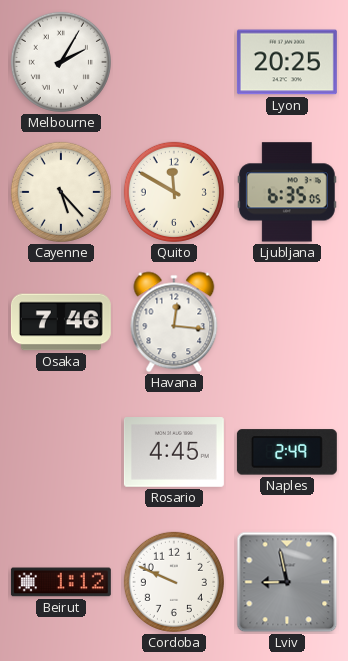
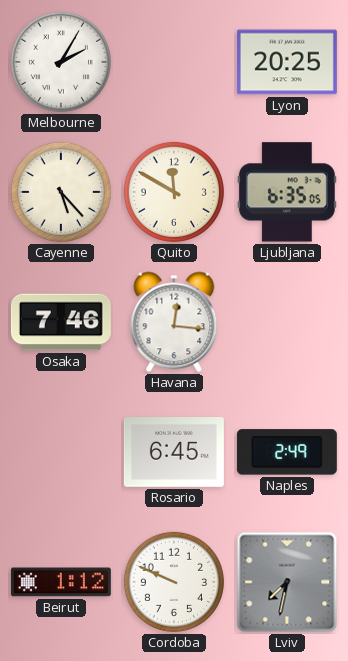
Rosario: 4:45 -> 6:45 (174, 453)
Lviv: 8:58 -> 7:32 (287, 582)
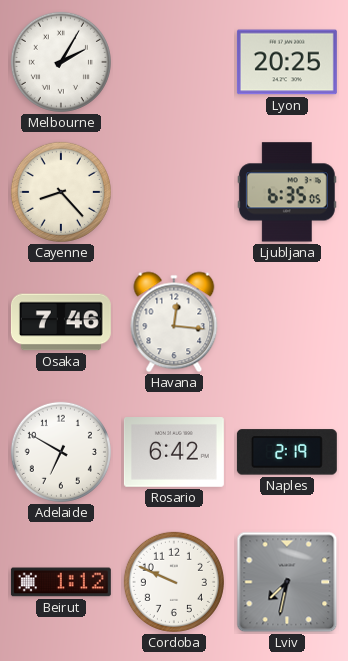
Cayenne: 5:23 -> 8:23 (61, 192)
Quito: 11:50 -> none (174, 192)
Adelaide: none -> 6:50 (61, 452)
Rosario: 6:45 -> 6:42 (174, 453)
Naples: 2:49 -> 2:19 (287, 452)
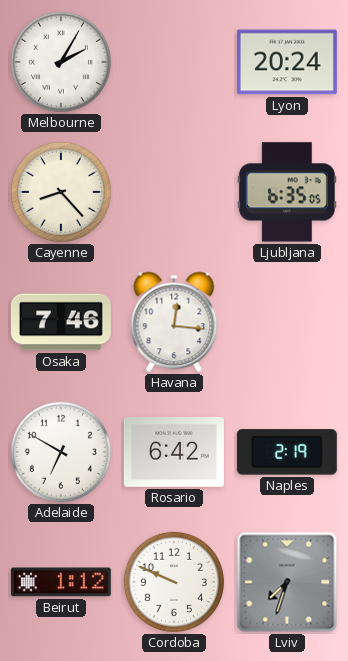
Lyon: 20:25 -> 20:24 (287, 62)
Lviv: 7:32 -> 7:33 (287, 582)
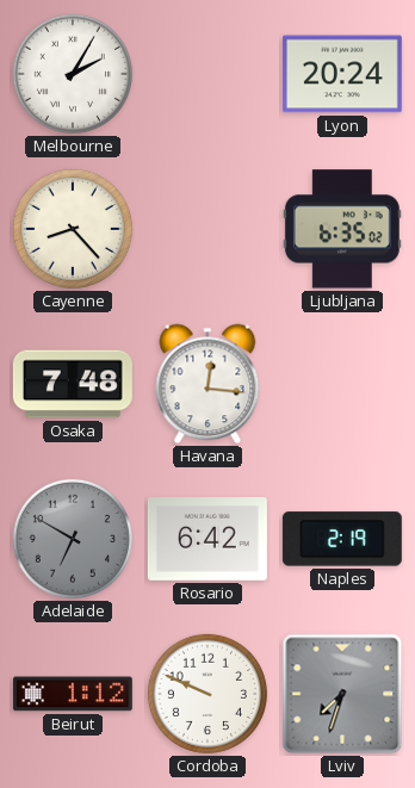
Ljubljana: 6:35:05 -> 6:35:02 (342, 229)
Osaka: 7:46 -> 7:48 (73, 384)
Adelaide dial: white -> grey (73, 539)
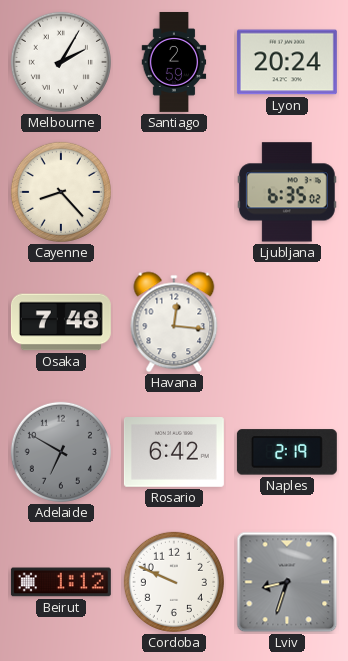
Santiago: none -> 2:59 (174, 62)
Lviv: 7:33 -> 8:33 (287, 582)
